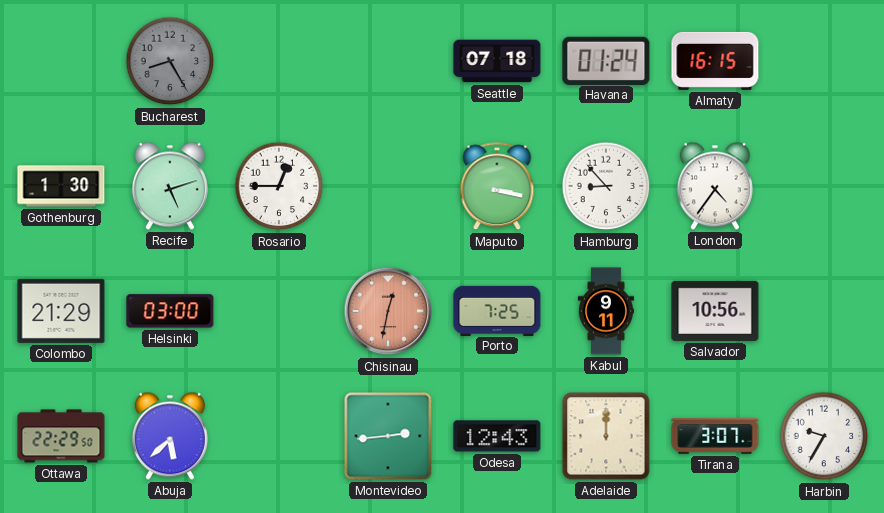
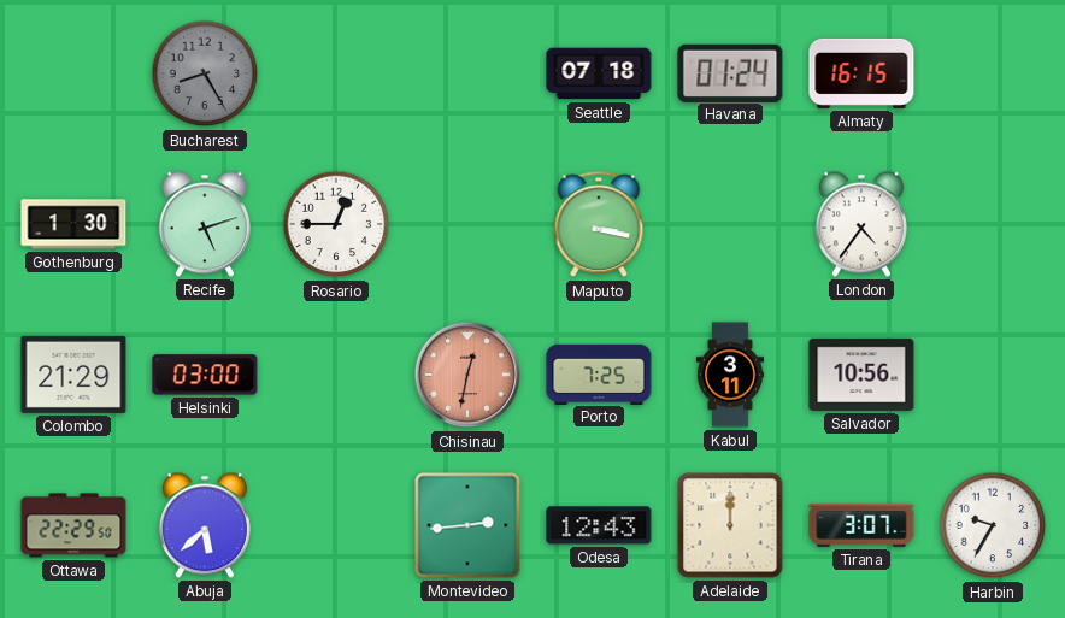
Hamburg: 8:53 -> none (606, 186)
Kabul: 9:11 -> 3:11 (730, 375)
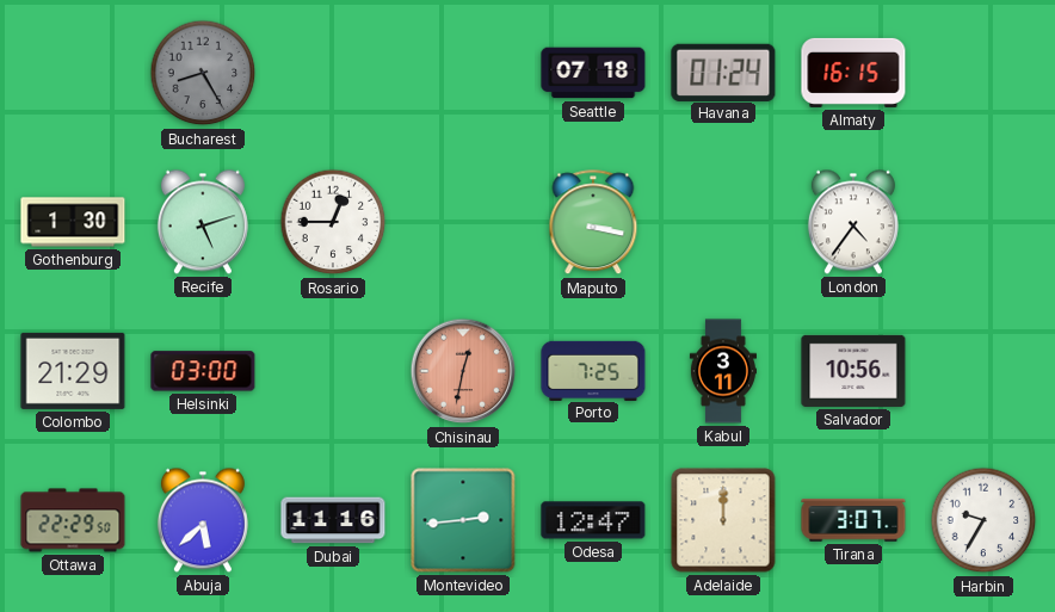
Dubai: none -> 11:16 (333, 520)
Odesa: 12:43 -> 12:47 (593, 520)
